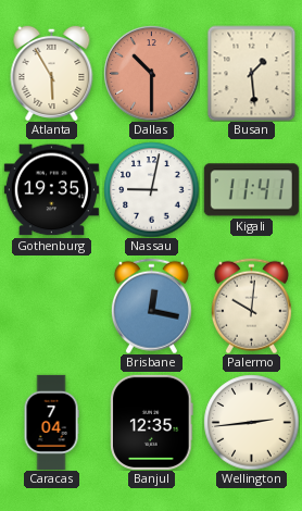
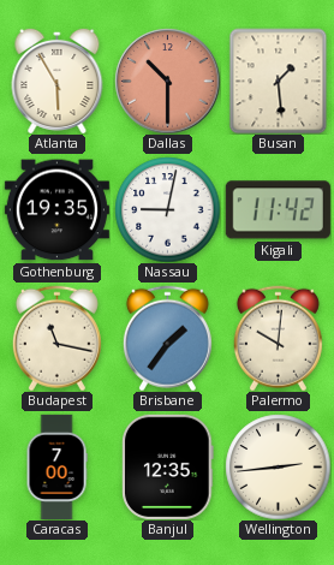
Kigali: 11:41 -> 11:42 (278, 210)
Budapest: none -> 11:17 (56, 338)
Brisbane: 12:17 -> 1:36 (167, 338)
Caracas: 7:04 -> 7:00 (56, 466)
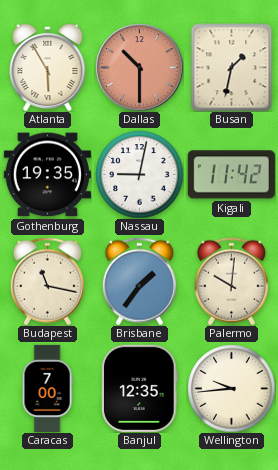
Busan: 1:29 -> 1:32 (232, 67)
Wellington: 2:44 -> 9:44 (231, 388)
